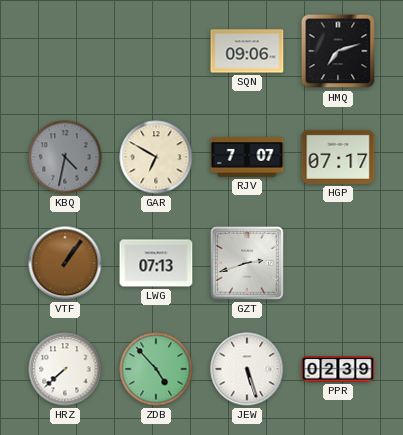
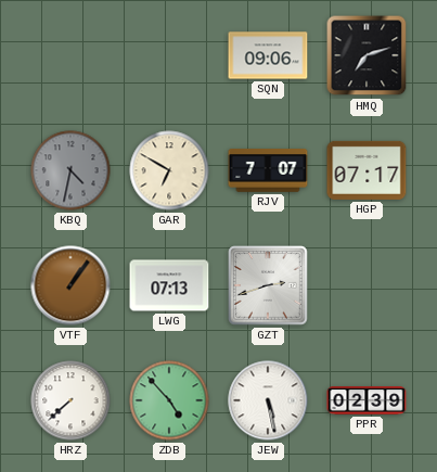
JEW: 5:27 -> 5:28 (268, 400)
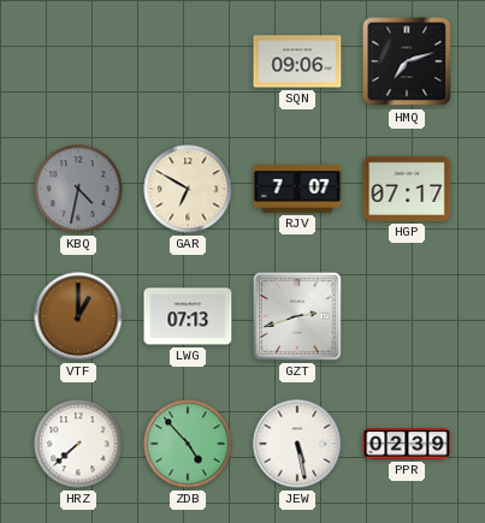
VTF: 1:06 -> 1:00 (78, 316)
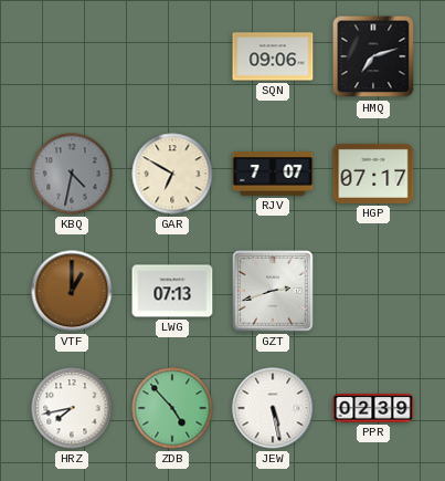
HRZ: 7:38 -> 7:43 (72, 408)
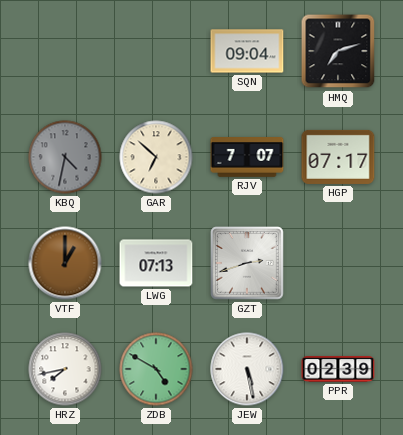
SQN: 09:06 -> 09:04 (247, 51)
GAR: 6:50 -> 6:52 (156, 157)
ZDB: 4:53 -> 4:50 (156, 369)
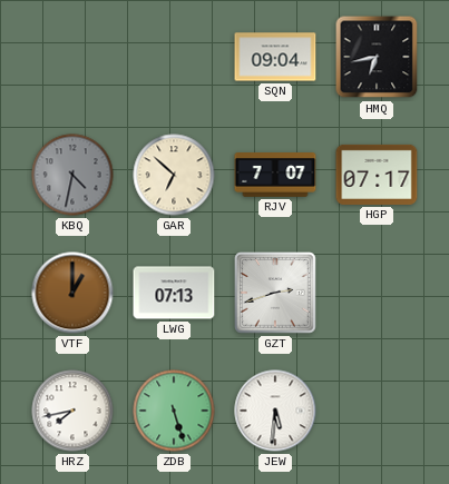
HMQ: 7:12 -> 6:43 (377, 57)
ZDB: 4:50 -> 5:27 (174, 411)
JEW: 5:28 -> 5:31 (275, 411)
PPR: 02:39 -> none (338, 370)
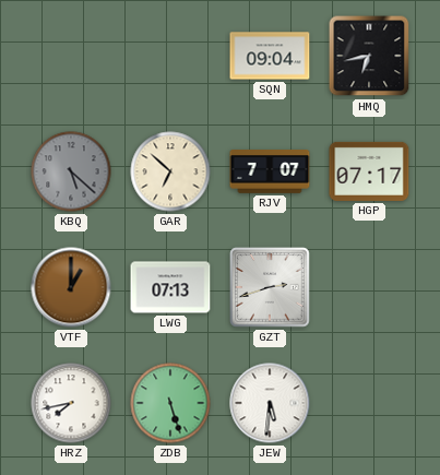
KBQ: 4:32 -> 5:22 (71, 171)
